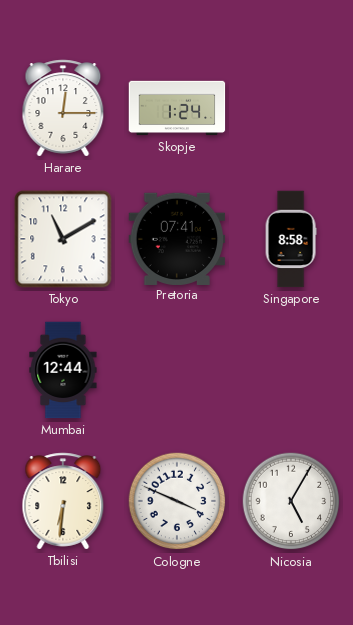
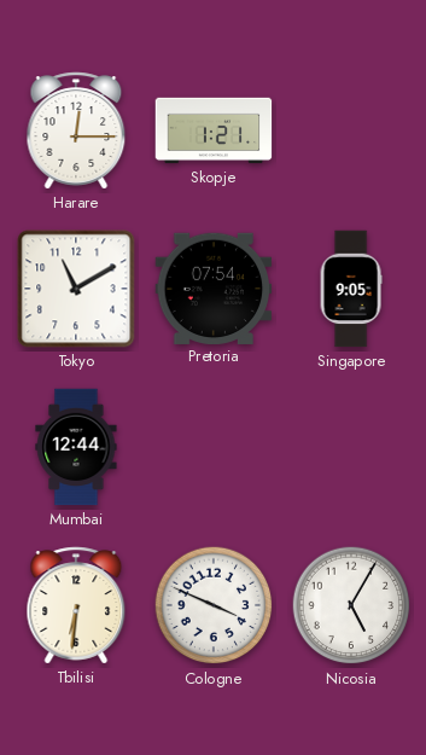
Skopje: 1:24 -> 1:21 (214, 130)
Pretoria: 07:41 -> 07:54 (214, 288)
Singapore: 8:58 -> 9:05 (351, 289)
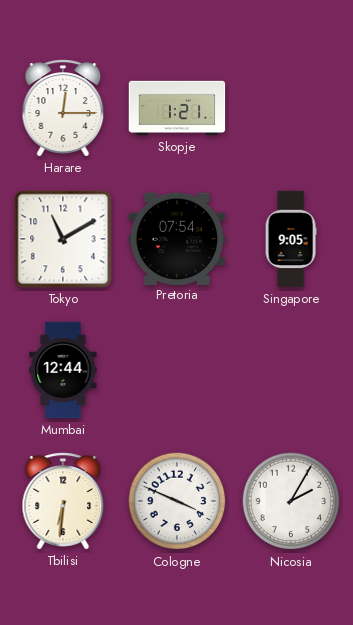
Nicosia: 5:05 -> 2:05 (291, 501)
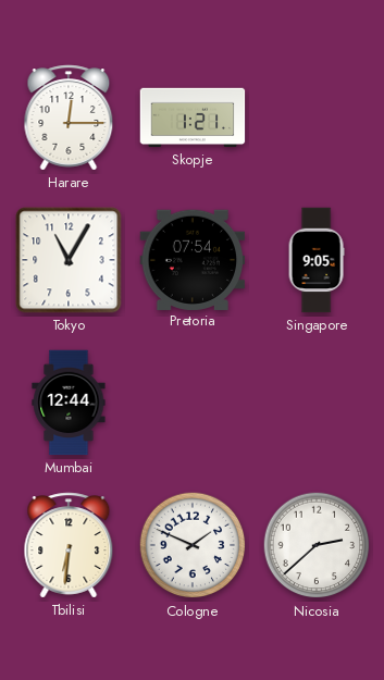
Tokyo: 11:10 -> 11:05 (69, 260)
Cologne: 3:49 -> 1:49 (193, 545)
Nicosia: 2:05 -> 2:38 (317, 545)
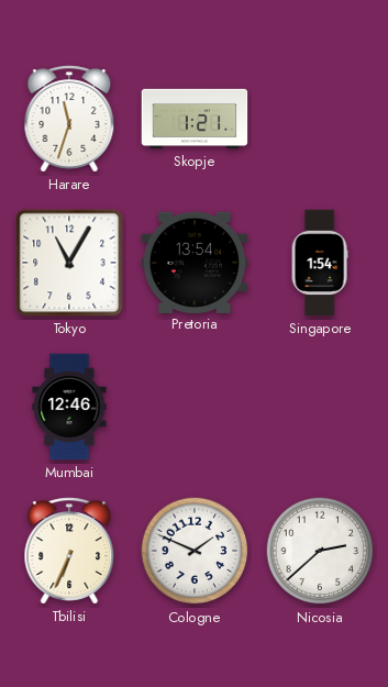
Harare: 12:15 -> 11:33 (69, 119)
Pretoria: 07:54 -> 13:54 (195, 262)
Singapore: 9:05 -> 1:54 (320, 263)
Mumbai: 12:44 -> 12:46 (69, 407)
Tbilisi: 6:31 -> 6:34 (69, 551)
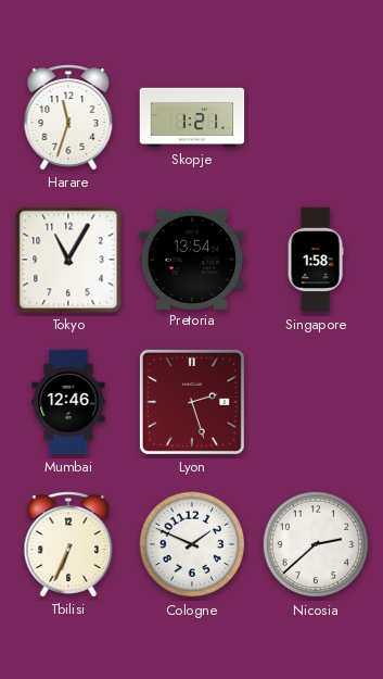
Singapore: 1:54 -> 1:58 (316, 260)
Lyon: none -> 2:27 (192, 402)
